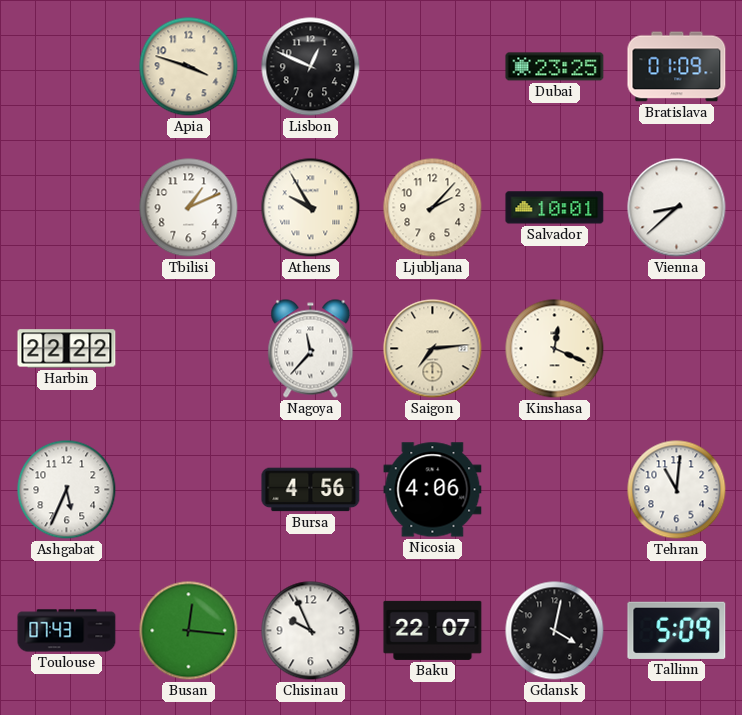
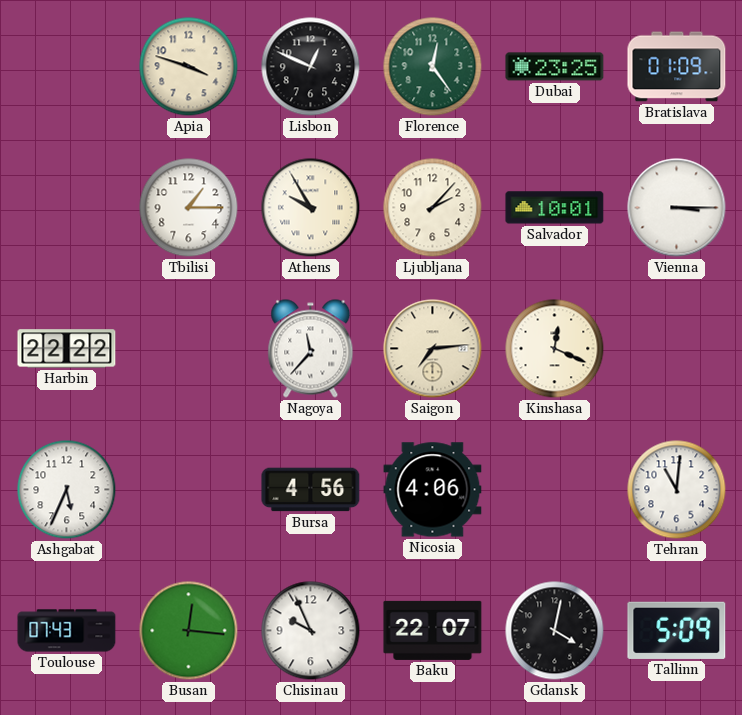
Florence: none -> 12:24 (433, 67)
Tbilisi: 1:11 -> 1:15 (189, 208)
Vienna: 8:38 -> 3:15 (677, 208)
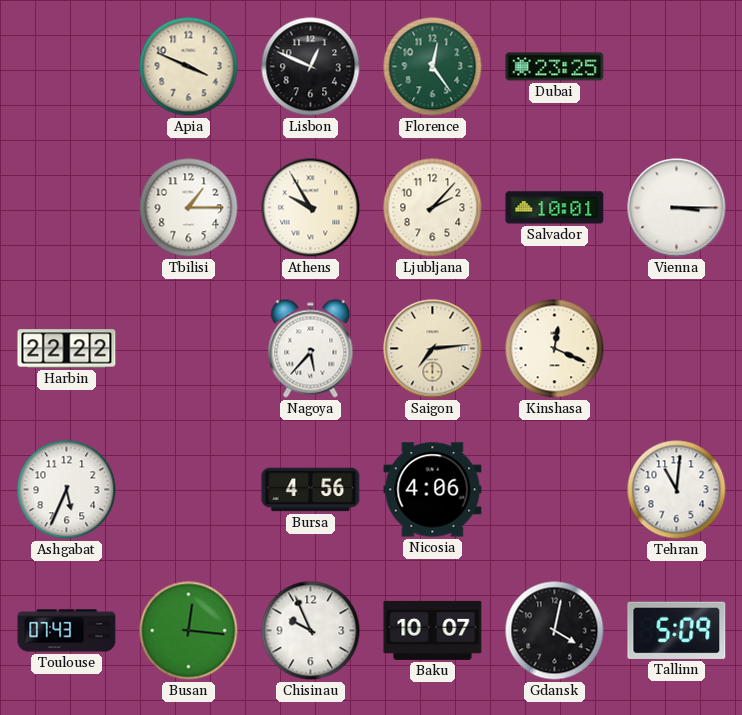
Apia: 3:48 -> 3:49 (189, 67)
Bratislava: 01:09 -> none (677, 67)
Nagoya: 11:37 -> 5:37 (311, 349)
Baku: 22:07 -> 10:07 (433, 630)
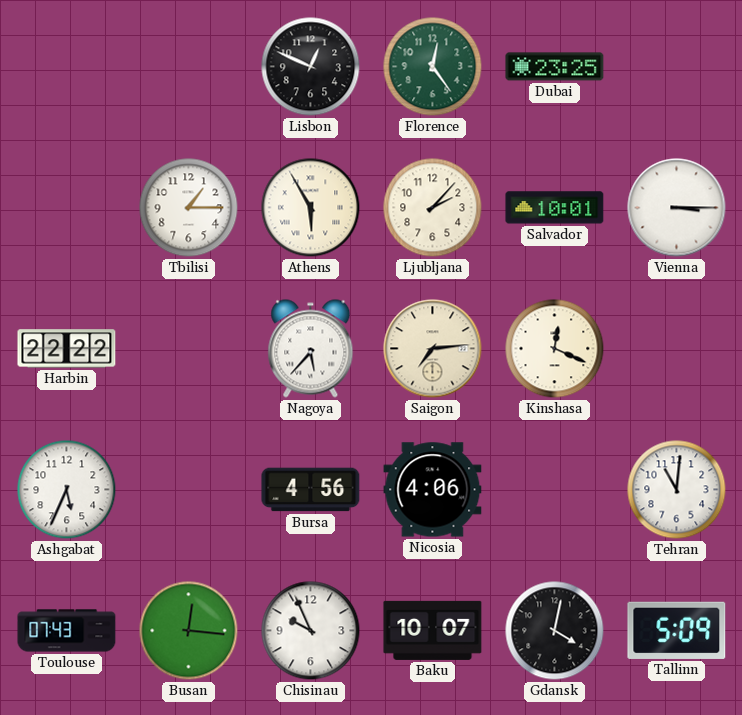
Apia: 3:49 -> none (189, 67)
Athens: 9:55 -> 5:55 (311, 208)
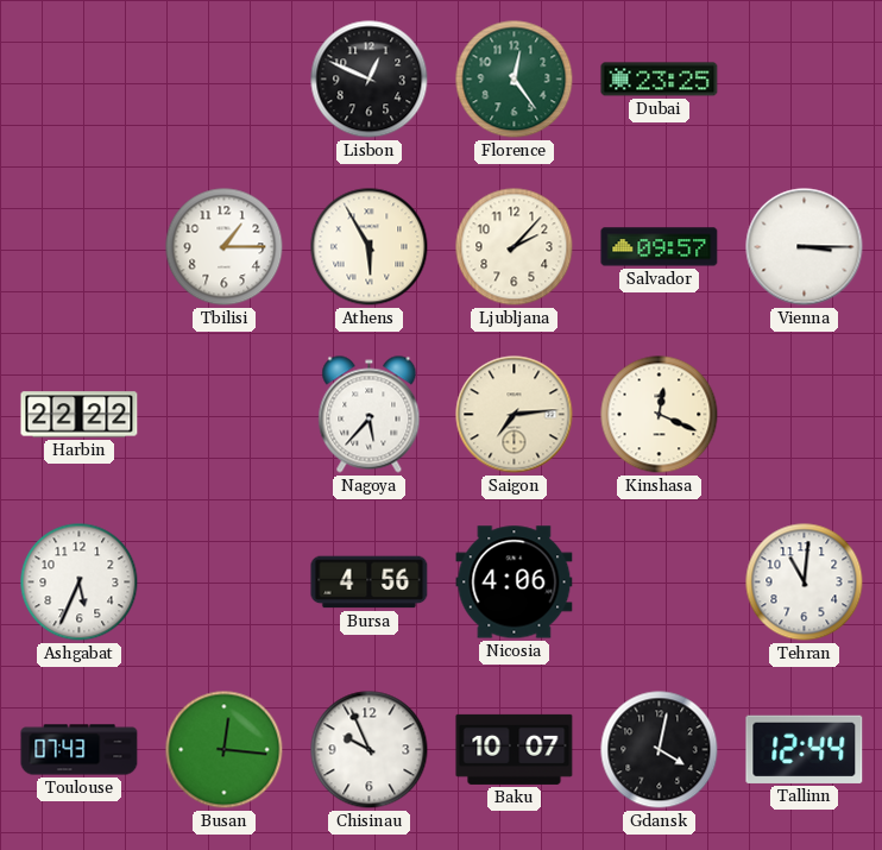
Salvador: 10:01 -> 09:57 (660, 247)
Tallinn: 5:09 -> 12:44 (805, 749)
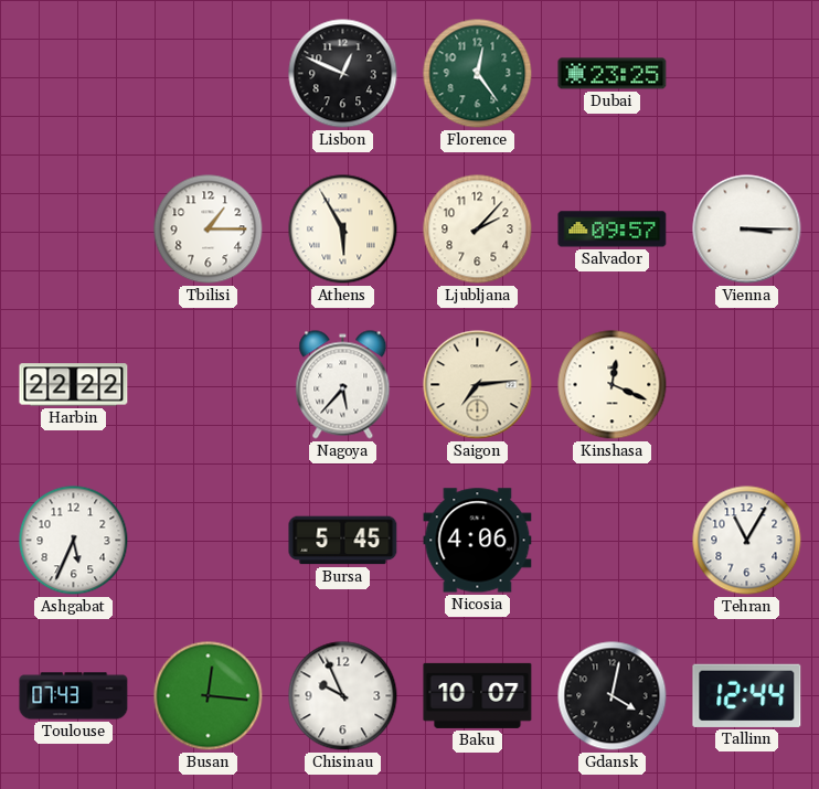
Bursa: 4:56 -> 5:45 (343, 541)
Tehran: 11:01 -> 11:05 (747, 541)
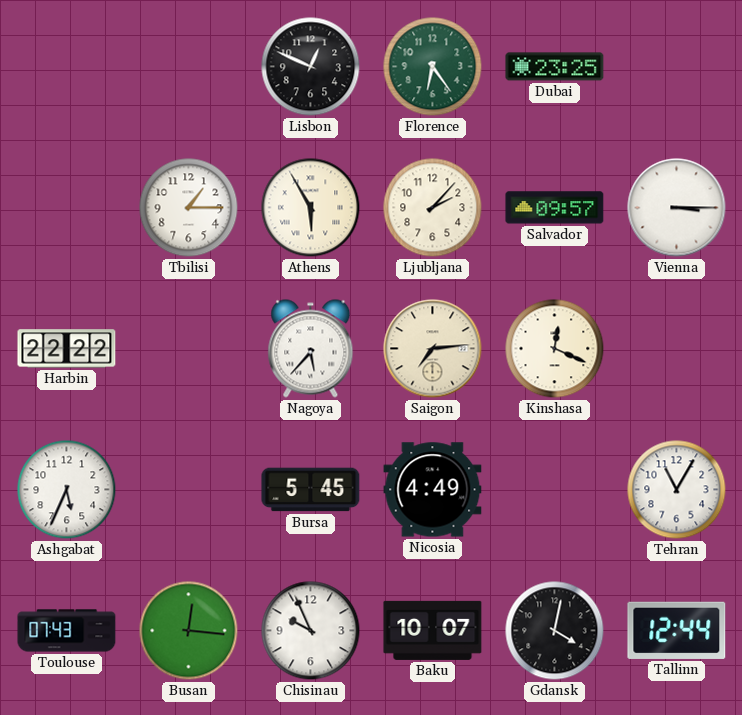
Florence: 12:24 -> 6:24 (433, 67)
Nicosia: 4:06 -> 4:49 (433, 490)
